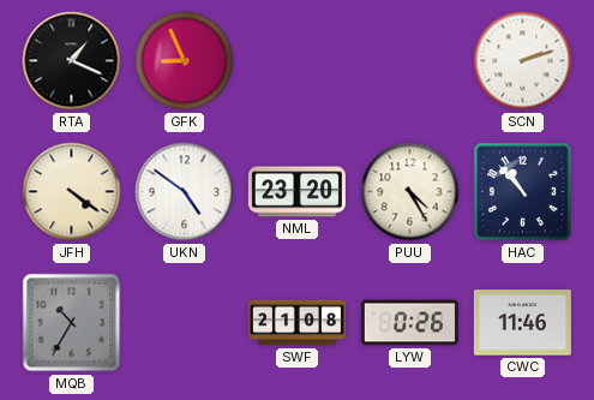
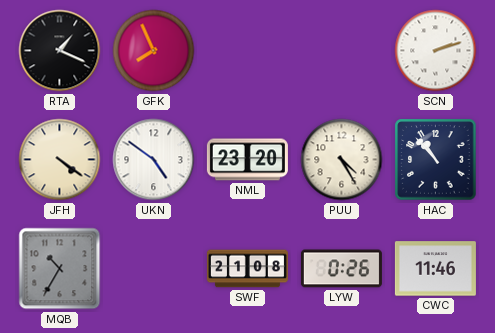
GFK: 8:56 -> 7:56 (154, 51)
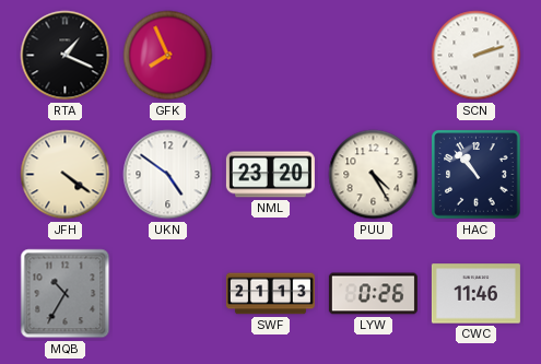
SWF: 21:08 -> 21:13 (270, 294)
